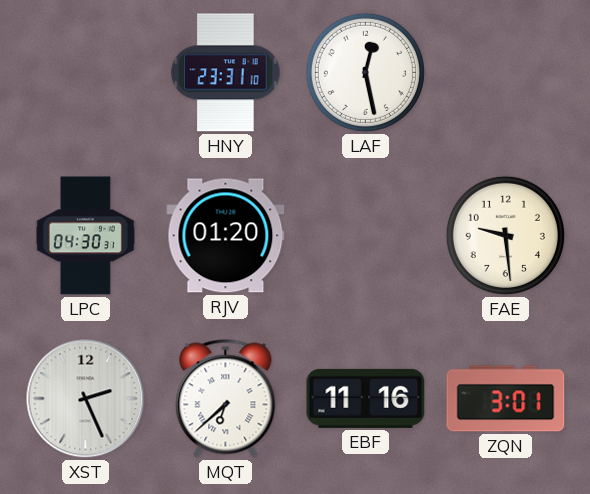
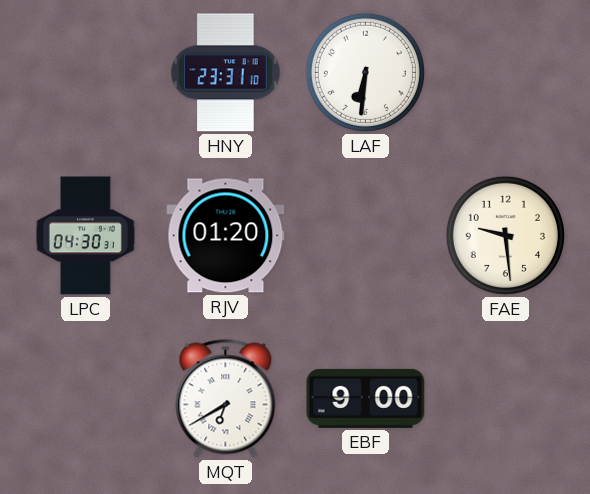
LAF: 12:28 -> 6:31 (365, 72)
XST: 2:26 -> none (86, 399)
MQT: 6:38 -> 6:40 (226, 399)
EBF: 11:16 -> 9:00 (366, 398)
ZQN: 3:01 -> none (506, 399)
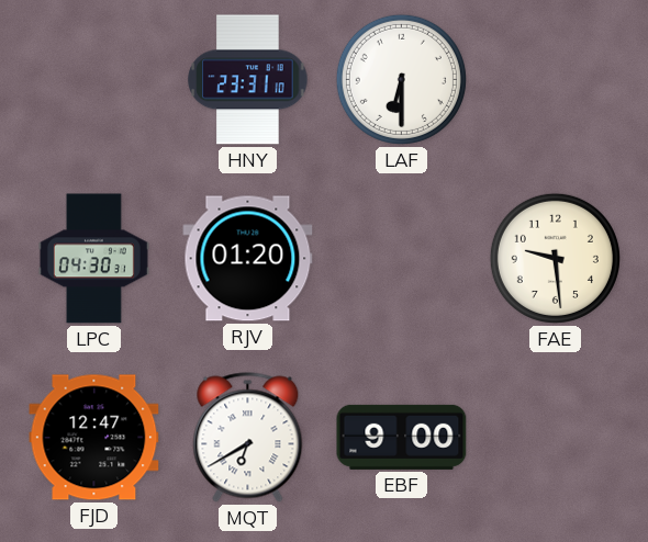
LAF: 6:31 -> 6:30 (401, 79)
FJD: none -> 12:47 (94, 438)
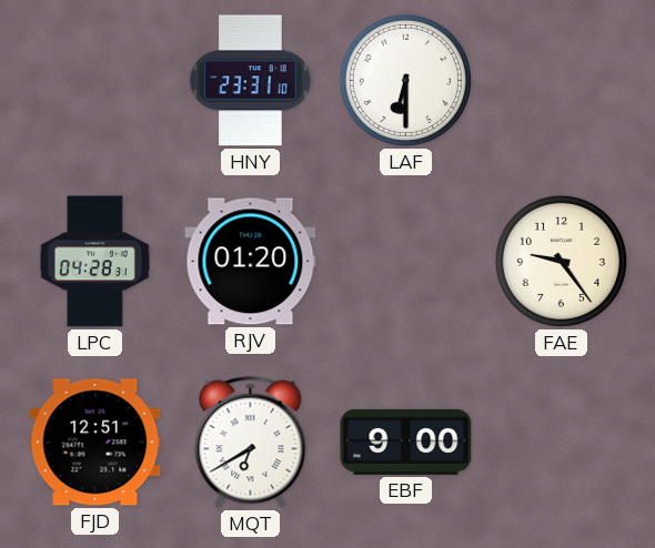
LPC: 04:30 -> 04:28 (94, 262)
FAE: 9:29 -> 9:24 (561, 261)
FJD: 12:47 -> 12:51 (95, 443)
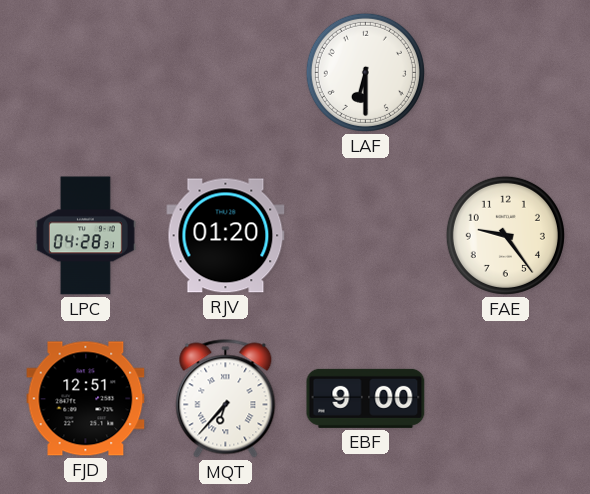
HNY: 23:31 -> none (251, 81)
MQT: 6:40 -> 6:37 (226, 399)
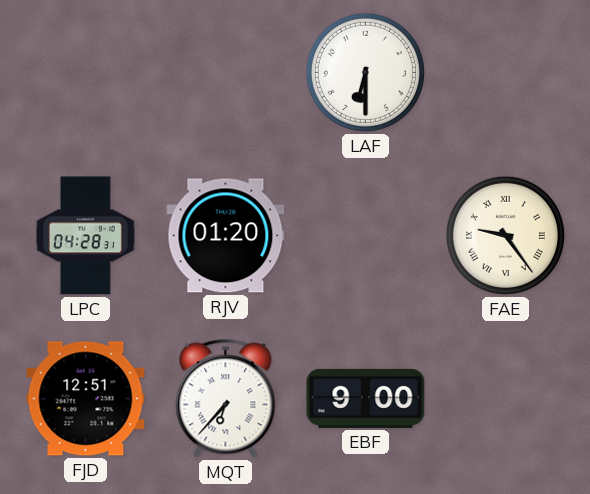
FAE numerals: Arabic -> Roman (505, 235)
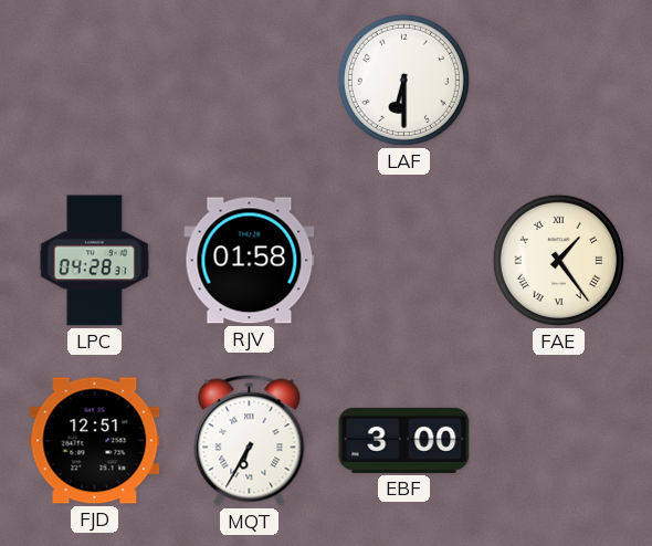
RJV: 01:20 -> 01:58 (250, 261)
FAE: 9:24 -> 1:24 (558, 260)
MQT: 6:37 -> 6:35 (250, 441)
EBF: 9:00 -> 3:00 (404, 440)
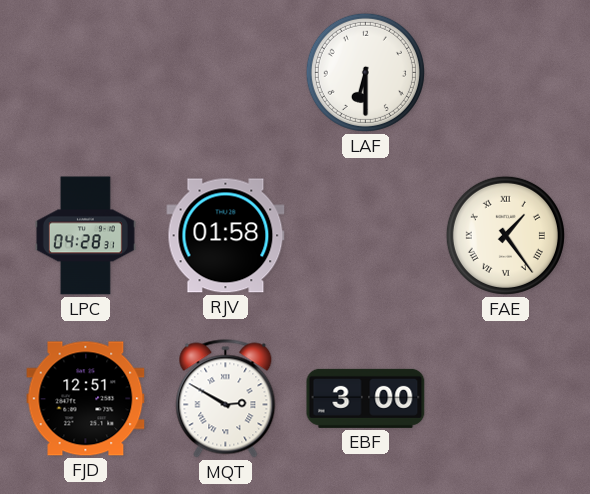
MQT: 6:35 -> 2:50 (226, 399)
